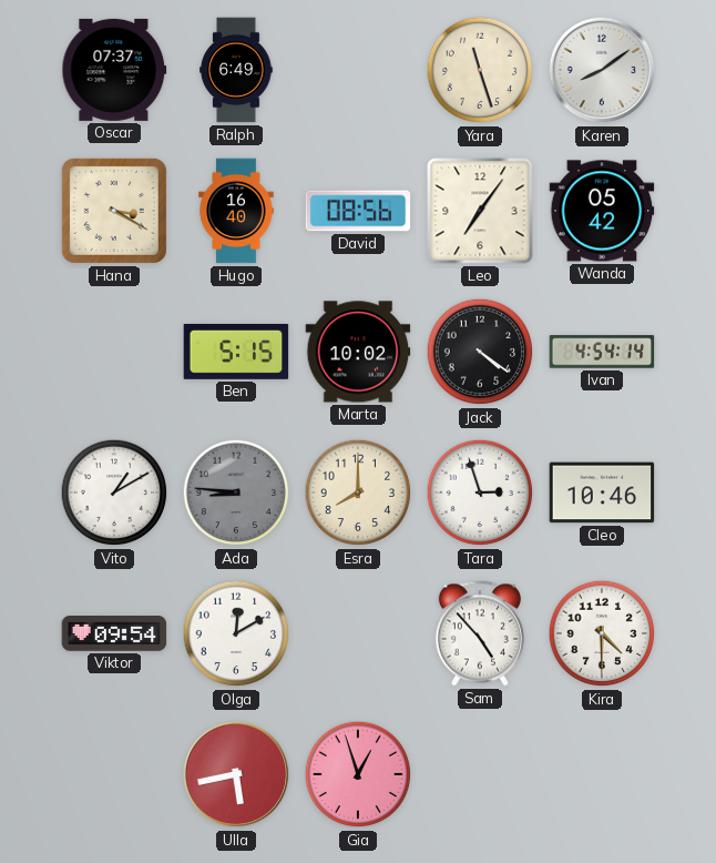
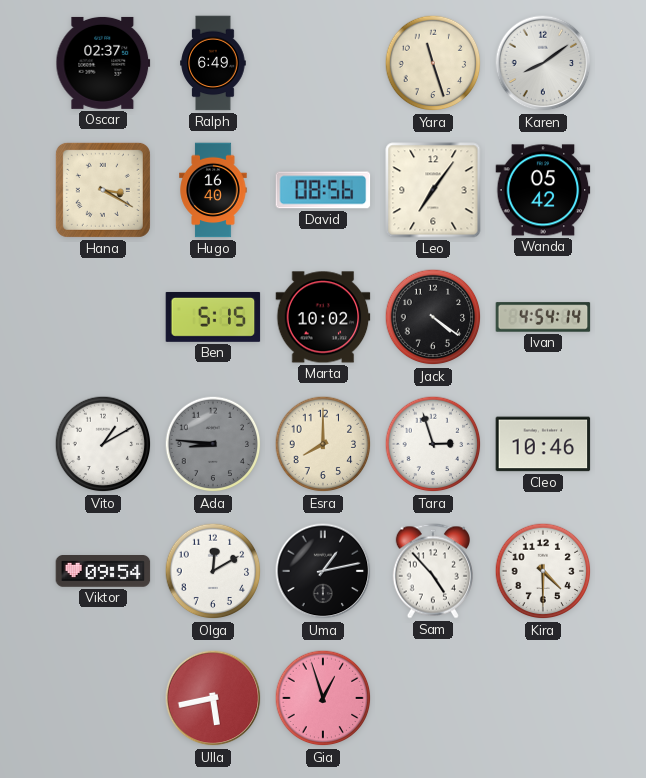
Oscar: 07:37 -> 02:37 (103, 63)
Uma: none -> 1:13 (323, 571)
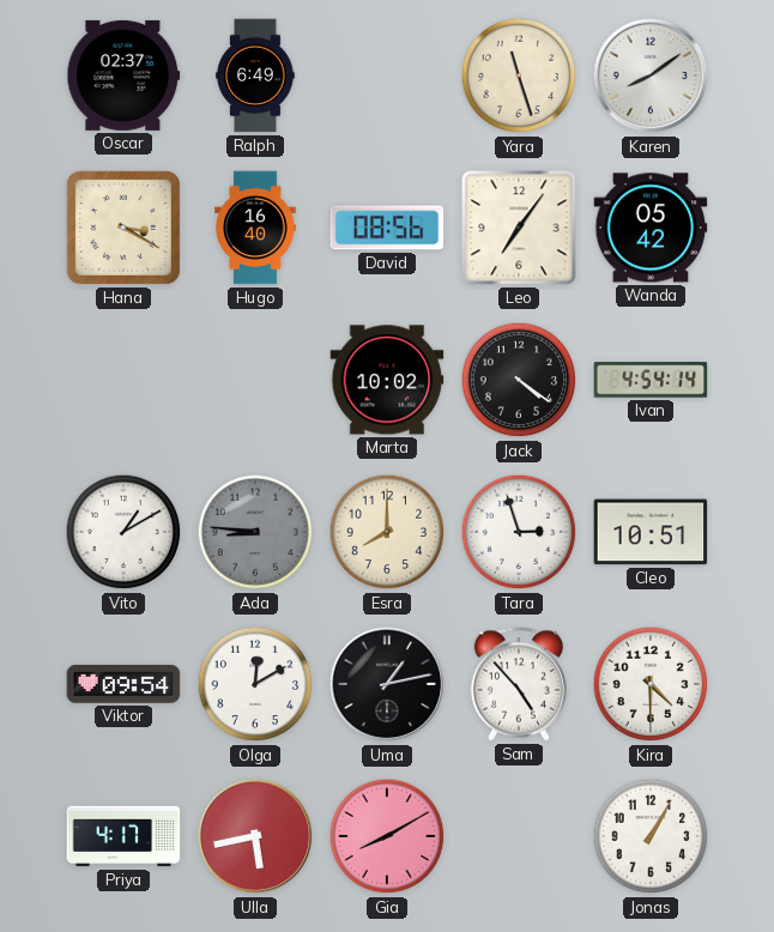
Ben: 5:15 -> none (213, 317)
Cleo: 10:46 -> 10:51 (651, 532)
Priya: none -> 4:17 (123, 836)
Gia: 12:57 -> 8:10 (387, 836)
Jonas: none -> 1:05 (651, 836)
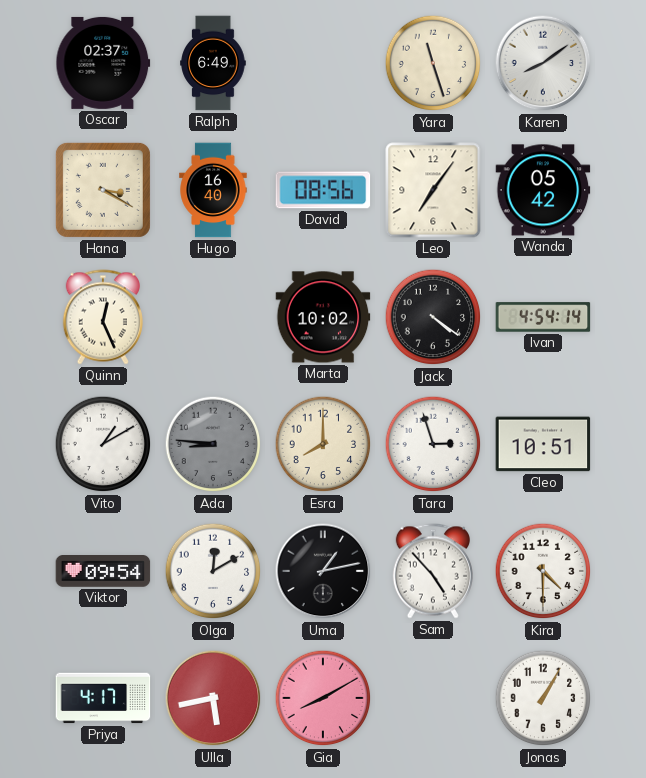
Quinn: none -> 12:26 (103, 317)
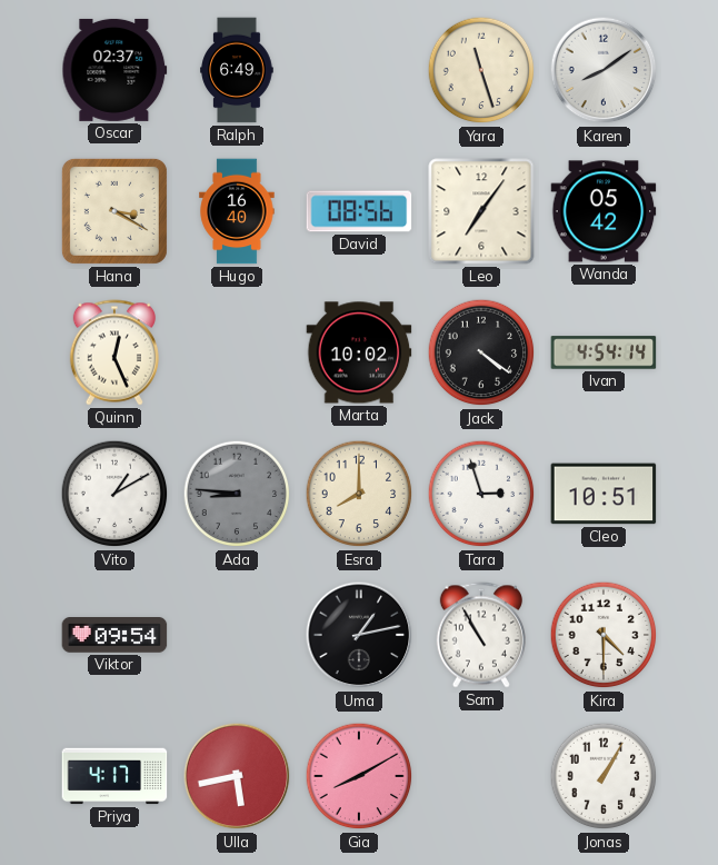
Olga: 12:10 -> none (213, 571)
Sam: 4:53 -> 10:55 (481, 635)
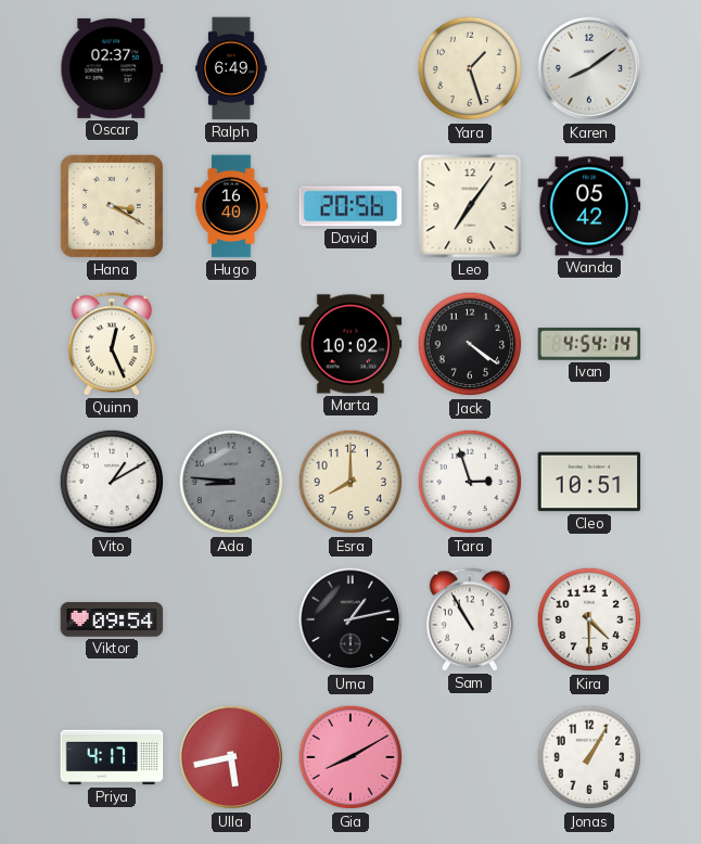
Yara: 11:27 -> 1:27 (470, 68)
David: 08:56 -> 20:56 (351, 206)
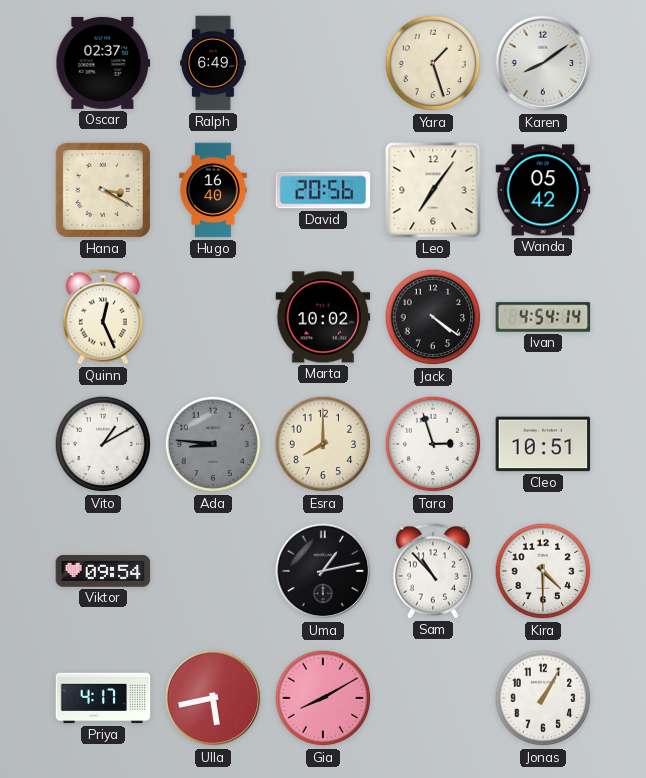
Sam: 10:55 -> 10:53 (433, 571)
